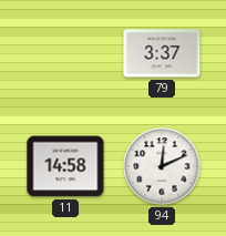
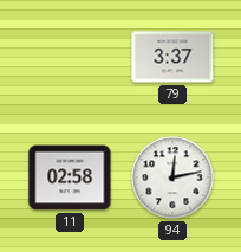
11: 14:58 -> 02:58 (70, 177)
94: 12:11 -> 12:13 (172, 177)
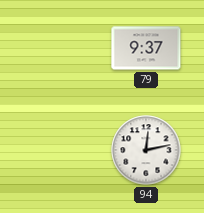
79: 3:37 -> 9:37 (146, 48)
11: 02:58 -> none (70, 177)
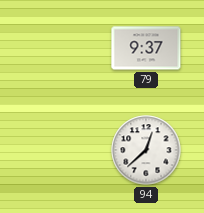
94: 12:13 -> 12:38 (146, 150)
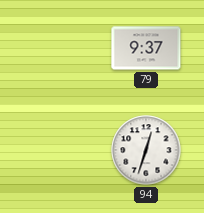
94: 12:38 -> 12:33 (146, 150)
